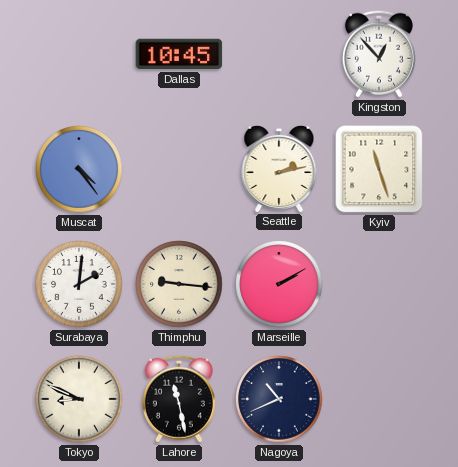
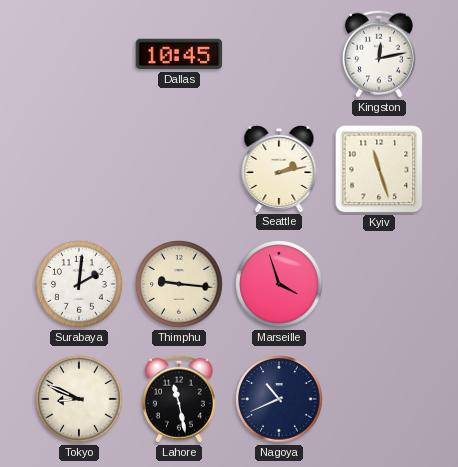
Kingston: 12:53 -> 12:13 (379, 54)
Muscat: 4:24 -> none (79, 169)
Marseille: 2:10 -> 3:57 (279, 284)
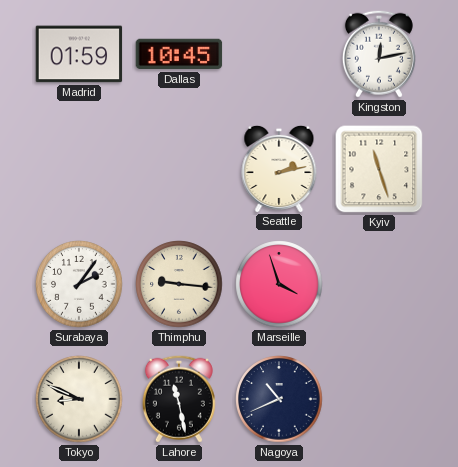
Madrid: none -> 01:59 (79, 54)
Surabaya: 2:01 -> 2:06 (79, 284)
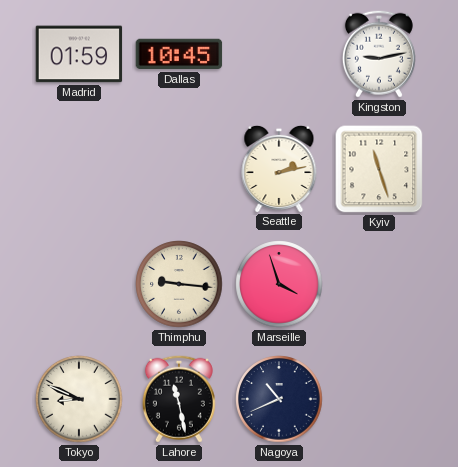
Kingston: 12:13 -> 9:13 (379, 54)
Surabaya: 2:06 -> none (79, 284)
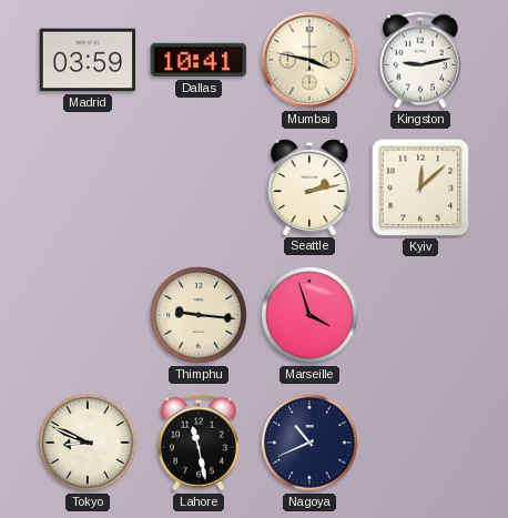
Madrid: 01:59 -> 03:59 (88, 60)
Dallas: 10:45 -> 10:41 (199, 60)
Mumbai: none -> 3:47 (309, 60)
Kyiv: 11:27 -> 12:08 (420, 187)
